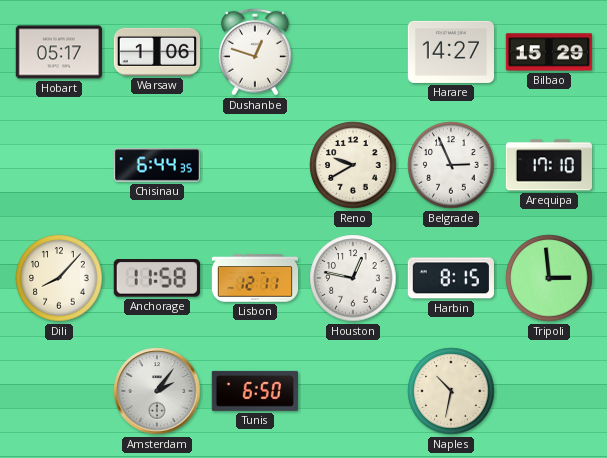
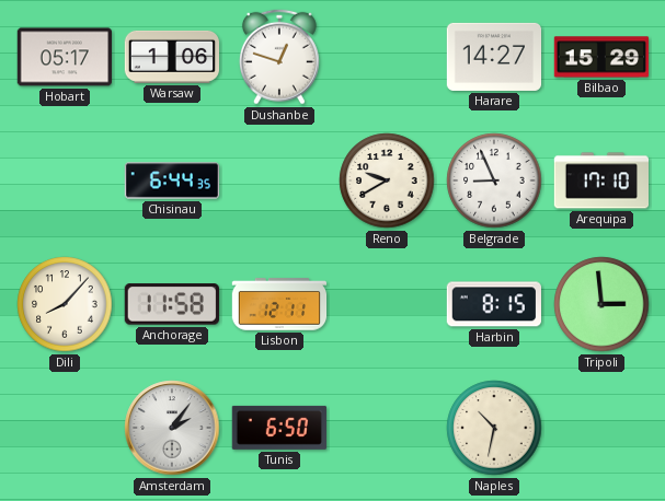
Belgrade: 2:56 -> 8:56 (494, 180)
Houston: 12:47 -> none (353, 278)
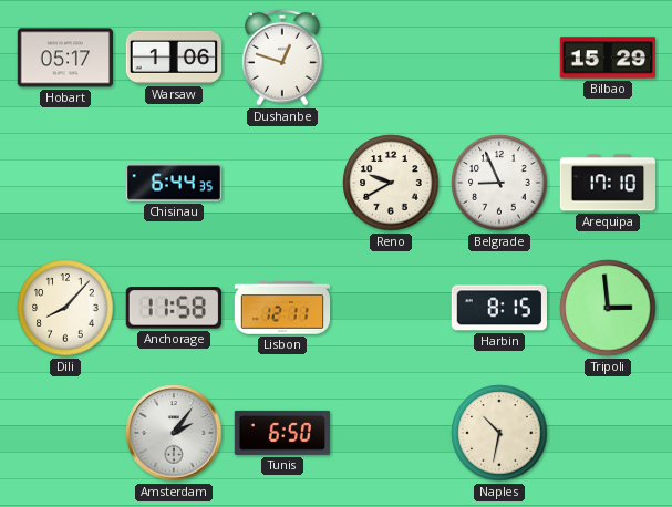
Harare: 14:27 -> none (494, 57)
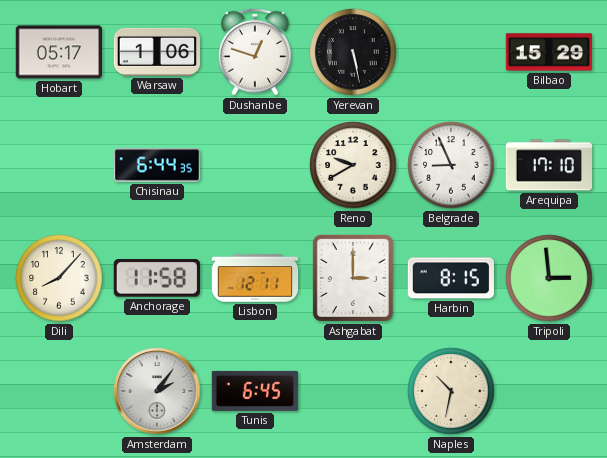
Yerevan: none -> 5:28 (353, 52)
Ashgabat: none -> 3:00 (353, 278)
Tunis: 6:50 -> 6:45 (254, 391)
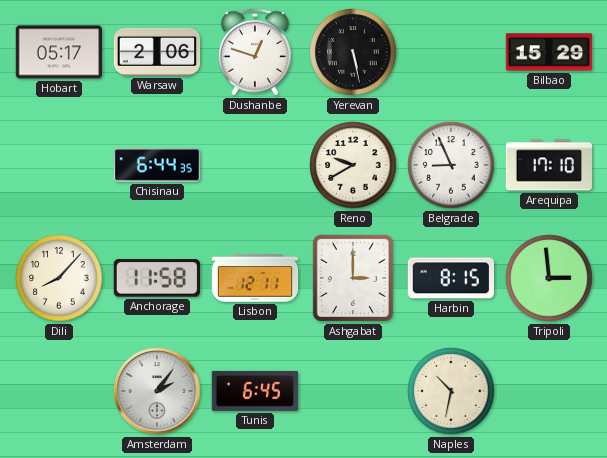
Warsaw: 1:06 -> 2:06 (157, 52)
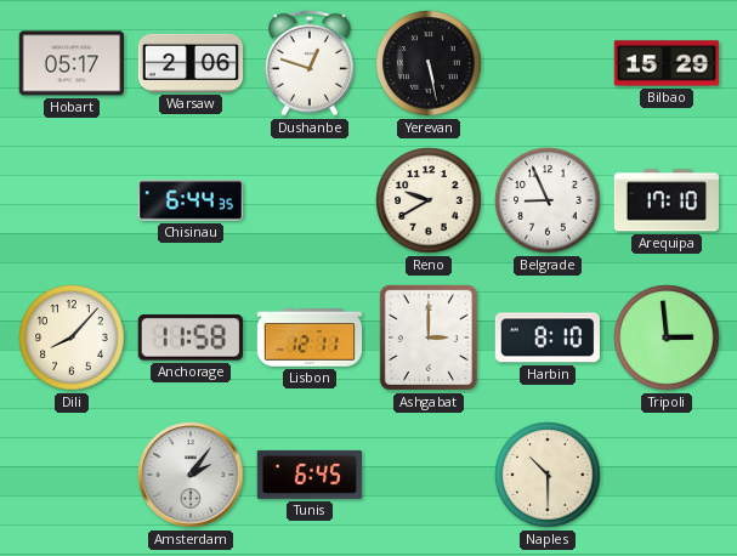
Harbin: 8:15 -> 8:10 (546, 337)
Naples: 10:32 -> 10:30 (548, 475)
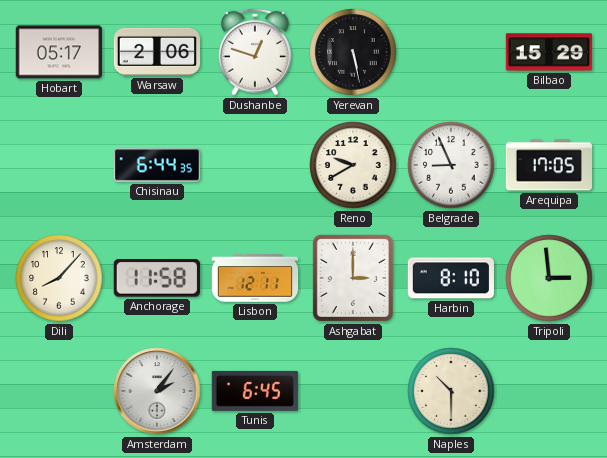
Arequipa: 17:10 -> 17:05 (548, 165)
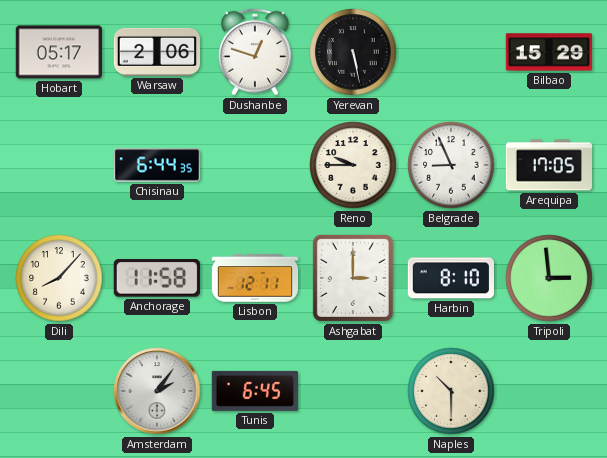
Reno: 9:40 -> 9:45 (353, 165)
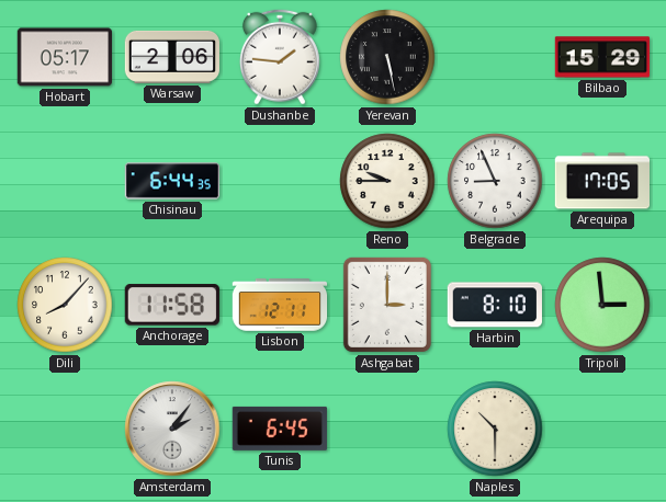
Dushanbe: 12:48 -> 1:46 (280, 57)
